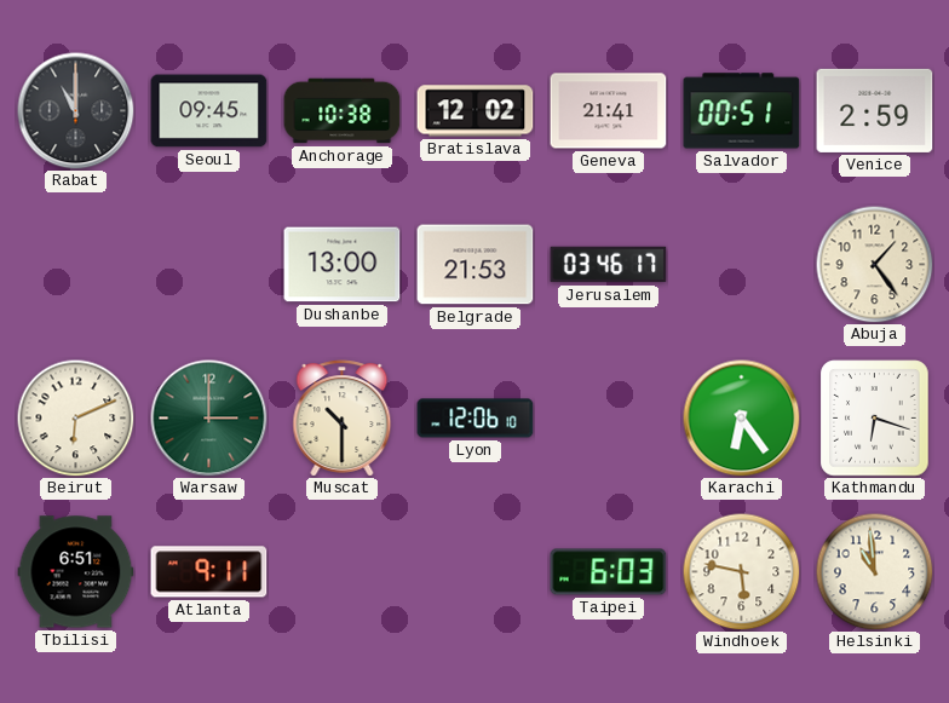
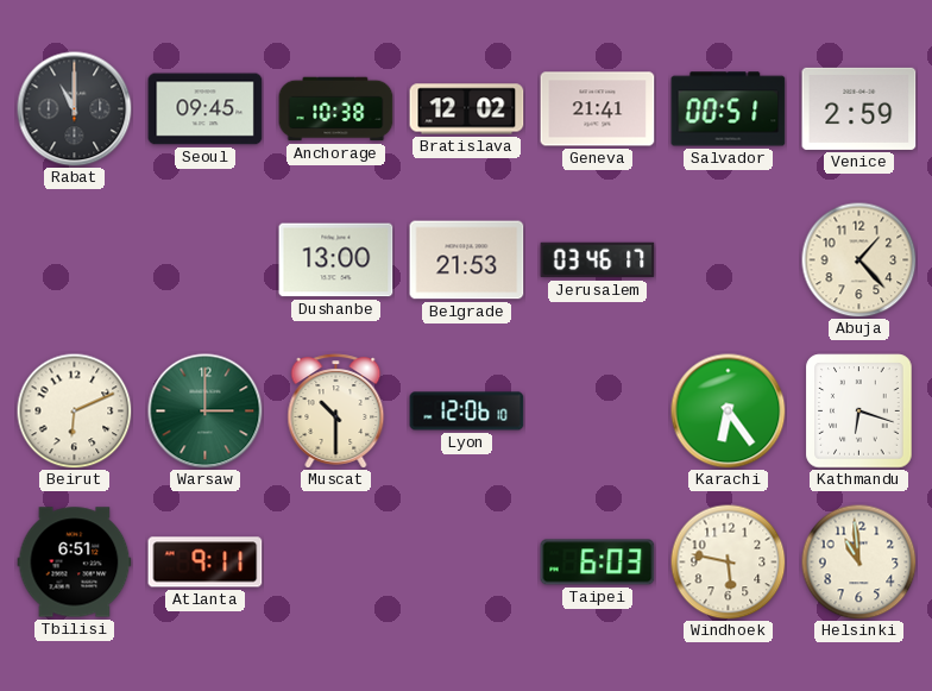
Abuja: 1:24 -> 1:23 (858, 259)
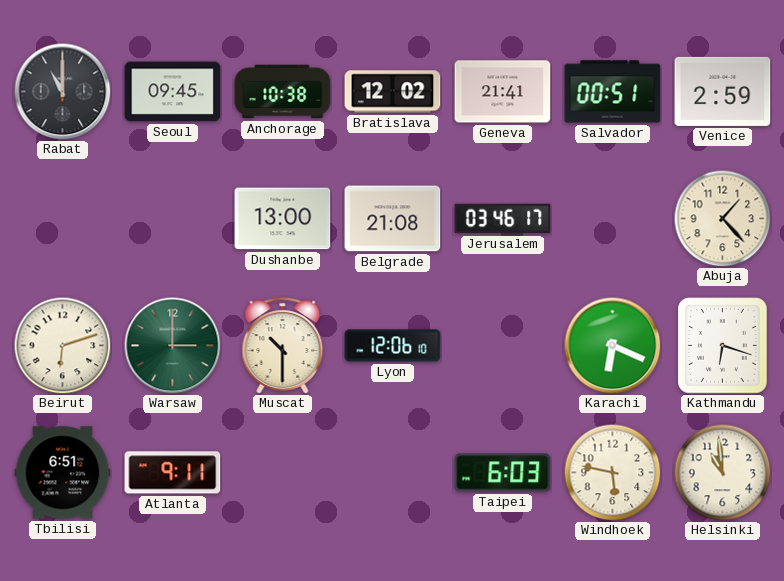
Belgrade: 21:53 -> 21:08 (393, 219)
Beirut: 6:11 -> 6:12 (62, 345)
Karachi: 6:24 -> 6:19 (613, 346)
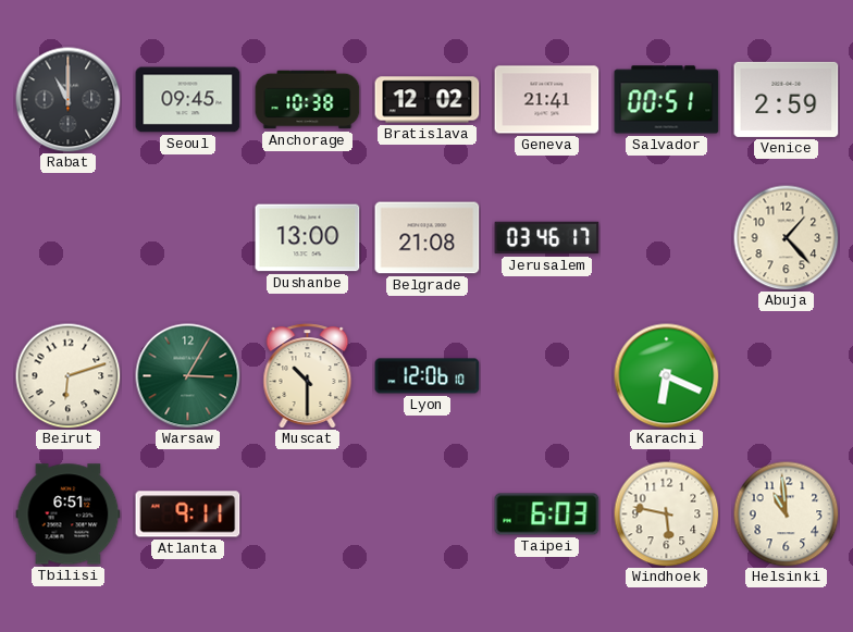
Warsaw: 3:00 -> 3:05 (188, 376)
Kathmandu: 6:18 -> none (723, 346)
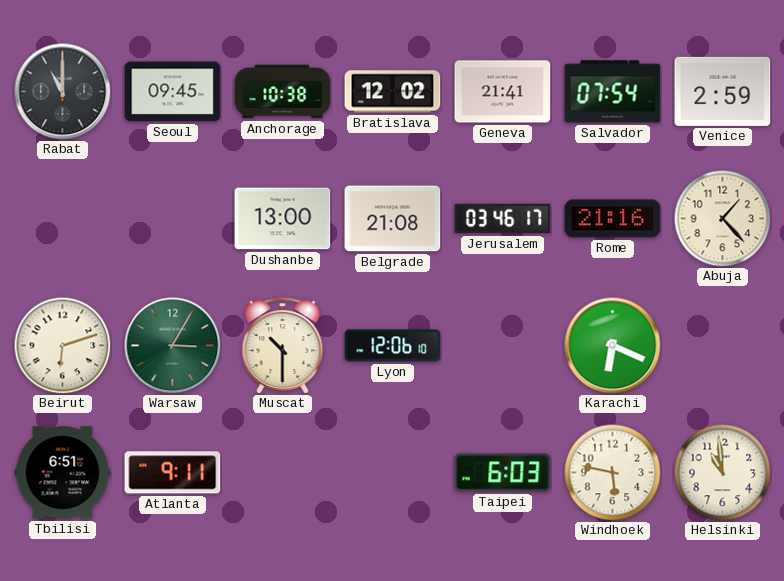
Salvador: 00:51 -> 07:54 (613, 92)
Rome: none -> 21:16 (613, 219)
